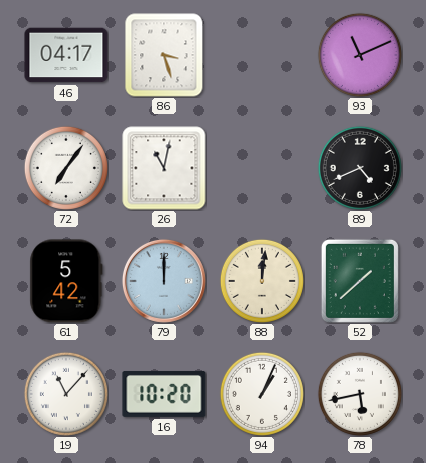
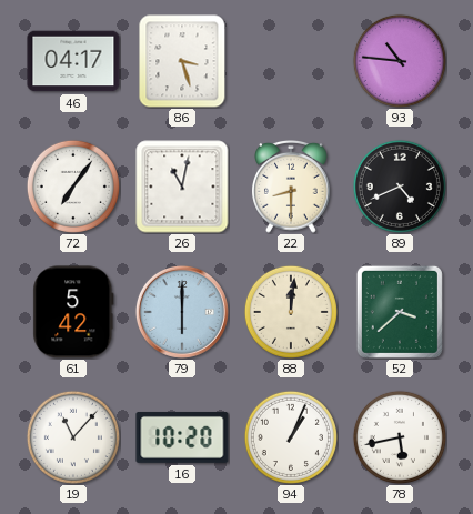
93: 11:11 -> 10:46 (400, 61)
22: none -> 8:30 (291, 188)
79: 12:00 -> 6:00 (182, 312)
52: 1:38 -> 3:38 (400, 312)
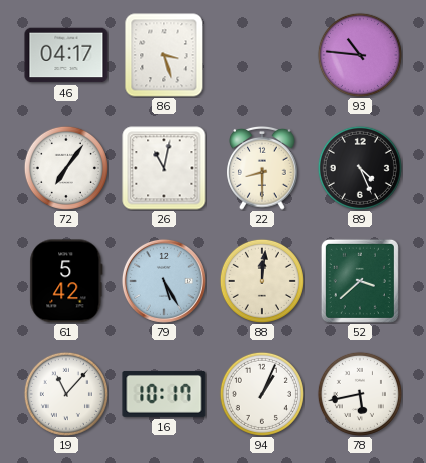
89: 4:41 -> 4:26 (360, 168)
79: 6:00 -> 5:25 (164, 281)
16: 10:20 -> 10:17 (164, 394)
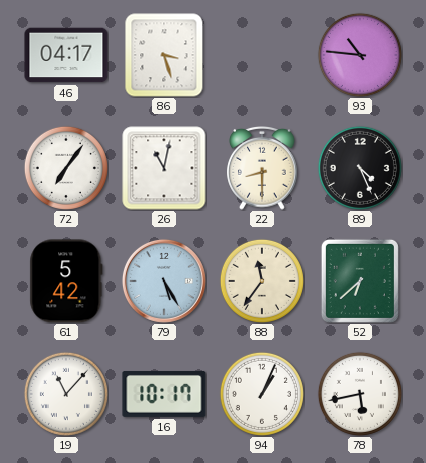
88: 12:01 -> 11:36 (262, 281)
52: 3:38 -> 6:38 (360, 281)
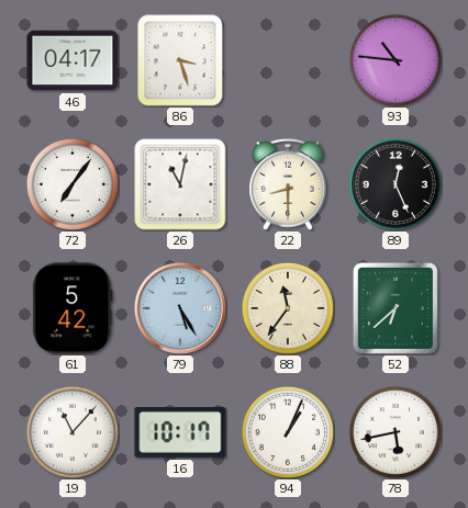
89: 4:26 -> 12:26 (395, 184)
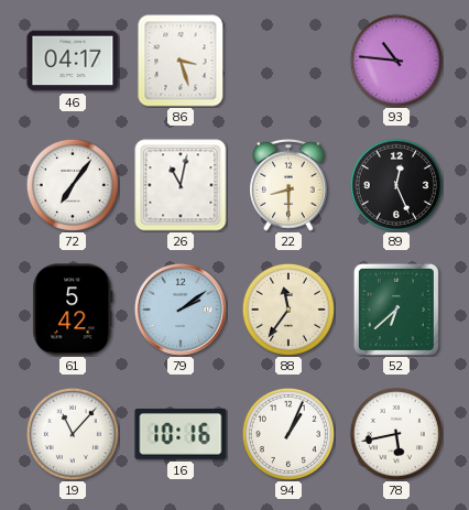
79: 5:25 -> 2:09 (181, 310)
16: 10:17 -> 10:16 (181, 434)
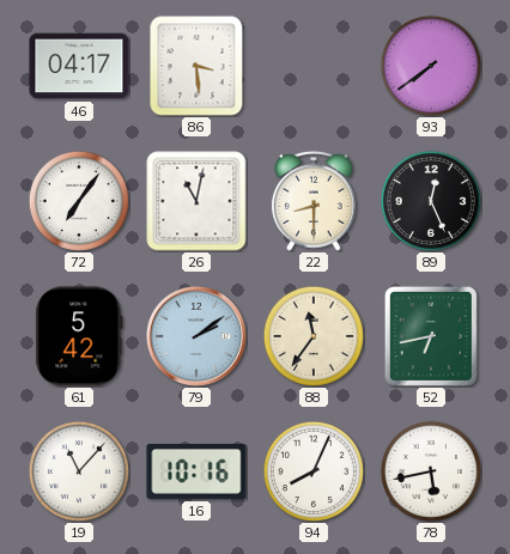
86: 3:27 -> 3:29 (196, 66)
93: 10:46 -> 7:39 (431, 66)
52: 6:38 -> 6:43 (431, 336)
94: 1:04 -> 8:04 (314, 471)
